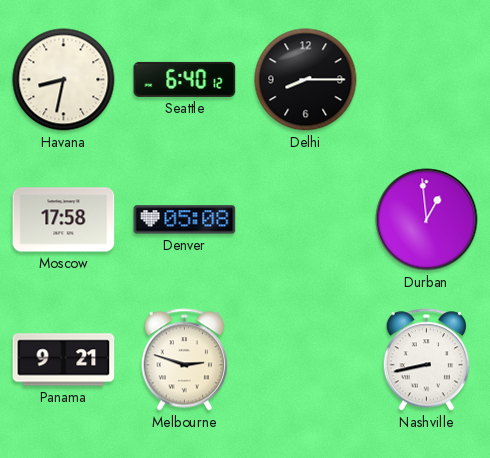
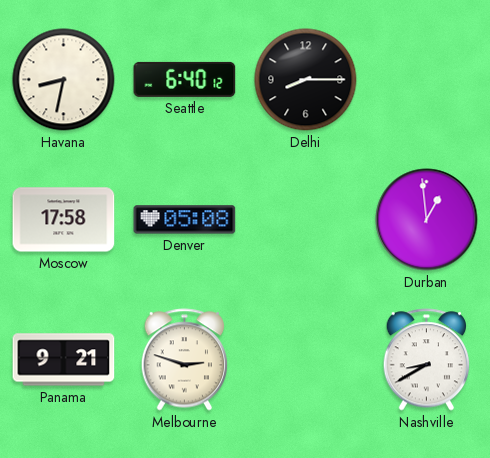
Nashville: 8:43 -> 8:40 (427, 360)
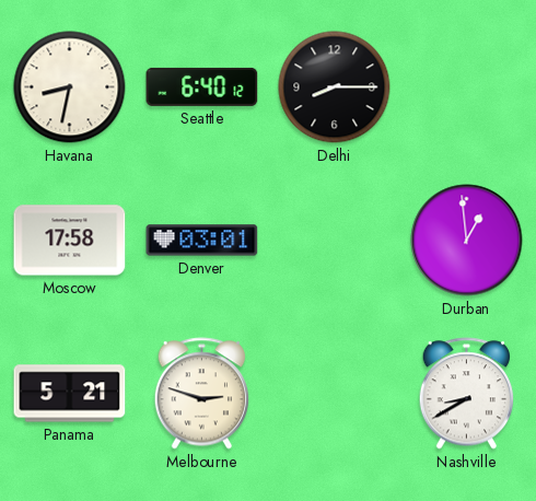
Denver: 05:08 -> 03:01 (202, 241)
Panama: 9:21 -> 5:21 (70, 394)
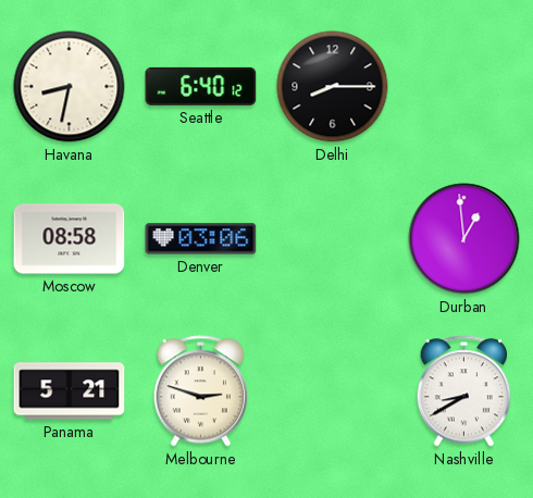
Moscow: 17:58 -> 08:58 (70, 239)
Denver: 03:01 -> 03:06 (201, 239)
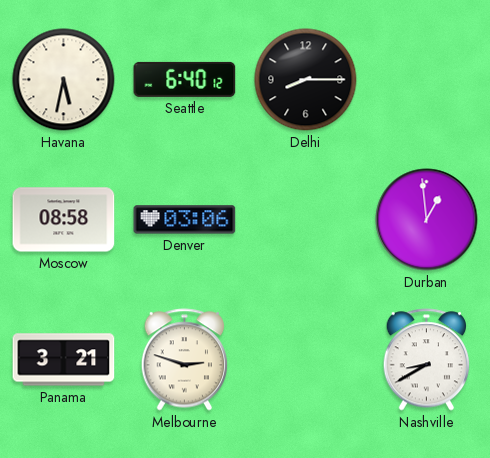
Havana: 8:32 -> 5:32 (64, 80)
Panama: 5:21 -> 3:21 (64, 360)
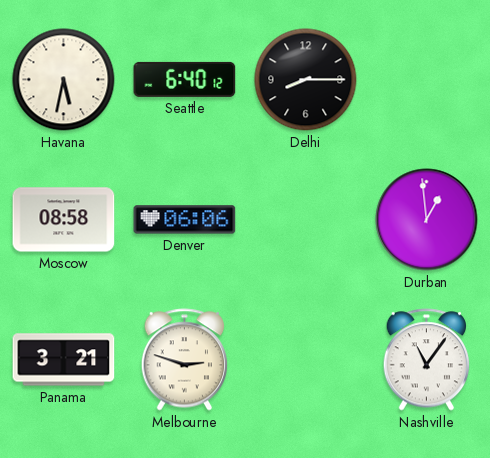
Denver: 03:06 -> 06:06 (185, 220)
Nashville: 8:40 -> 11:06 (427, 360)
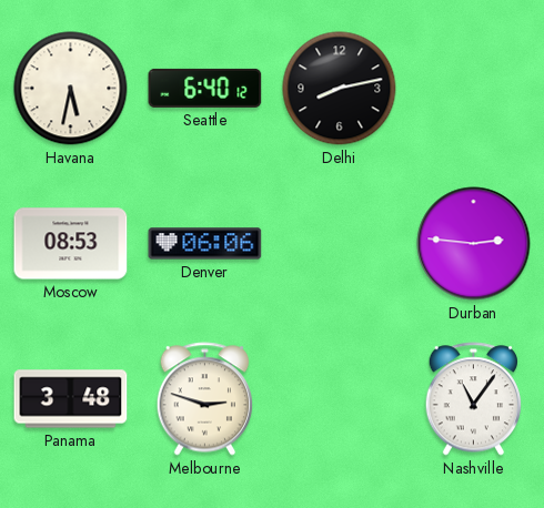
Delhi: 8:15 -> 8:13 (340, 89)
Moscow: 08:58 -> 08:53 (71, 244)
Durban: 12:59 -> 2:46 (474, 244)
Panama: 3:21 -> 3:48 (71, 399)
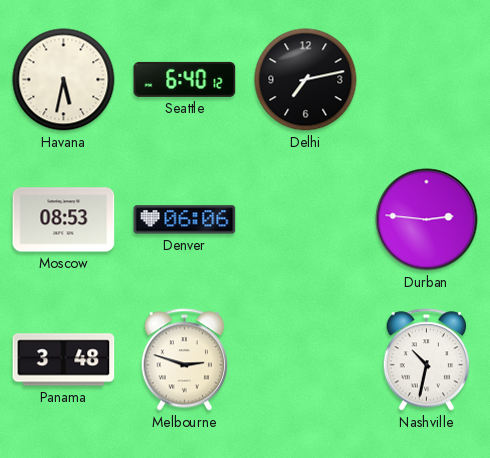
Delhi: 8:13 -> 7:13 (306, 80)
Nashville: 11:06 -> 10:32 (427, 360)
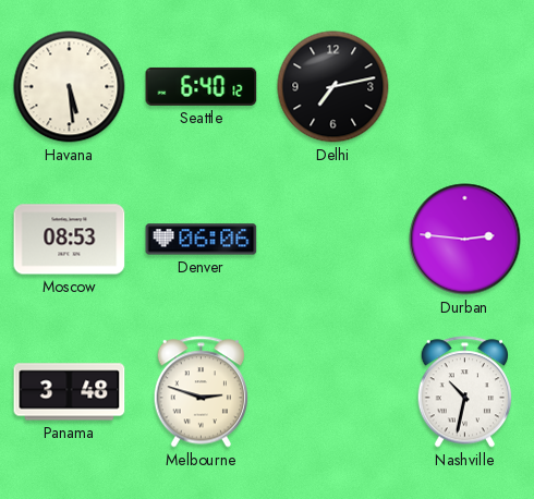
Havana: 5:32 -> 5:29 (70, 87)
